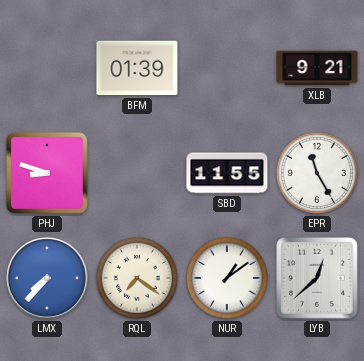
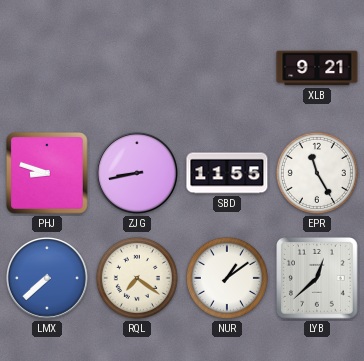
BFM: 01:39 -> none (137, 68)
ZJG: none -> 8:43 (137, 173)
LMX: 7:37 -> 7:38 (47, 278)
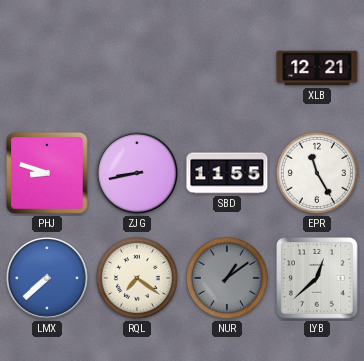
XLB: 9:21 -> 12:21 (317, 68)
NUR dial: white -> grey (227, 278)
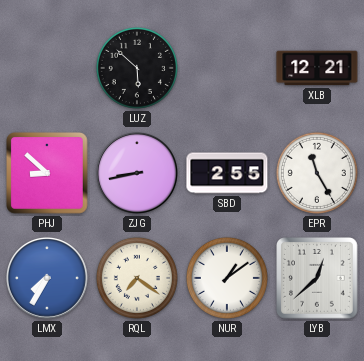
LUZ: none -> 5:52 (137, 68)
PHJ: 8:48 -> 8:52 (48, 174)
SBD: 11:55 -> 2:55 (227, 173)
LMX: 7:38 -> 7:35 (47, 278)
NUR dial: grey -> white (227, 278)
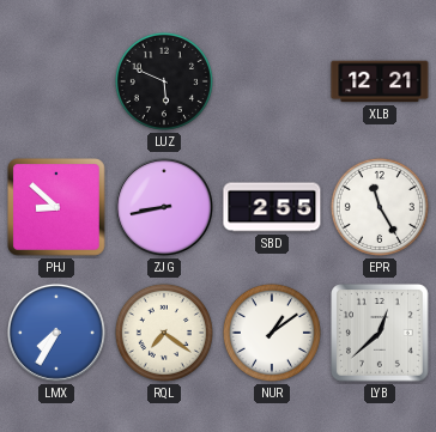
LUZ: 5:52 -> 5:49 (164, 81)
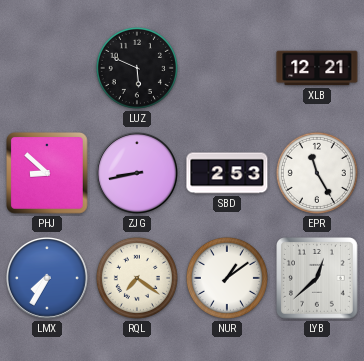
SBD: 2:55 -> 2:53 (227, 173)
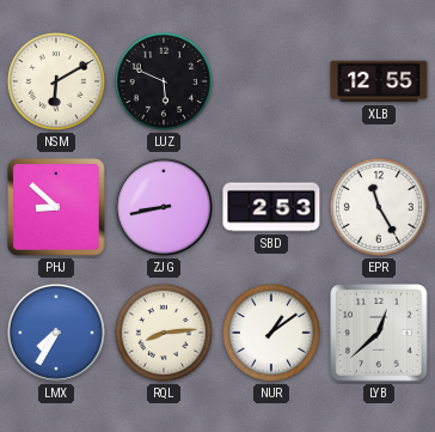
NSM: none -> 6:10 (56, 81)
XLB: 12:21 -> 12:55 (379, 81)
RQL: 7:21 -> 8:14 (164, 333)
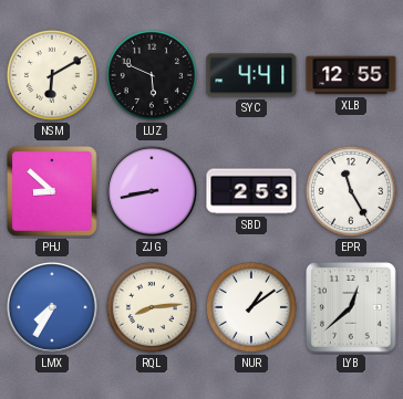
SYC: none -> 4:41 (251, 75)
